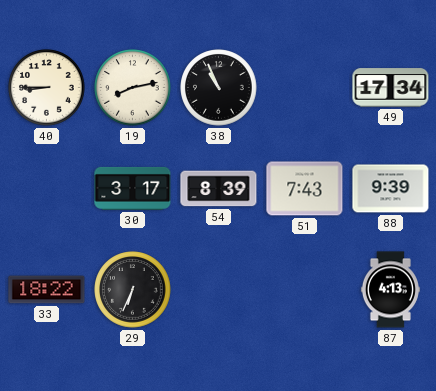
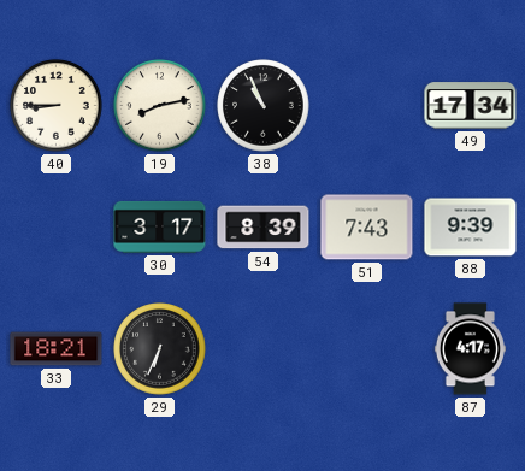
33: 18:22 -> 18:21 (57, 349)
87: 4:13 -> 4:17 (470, 349)
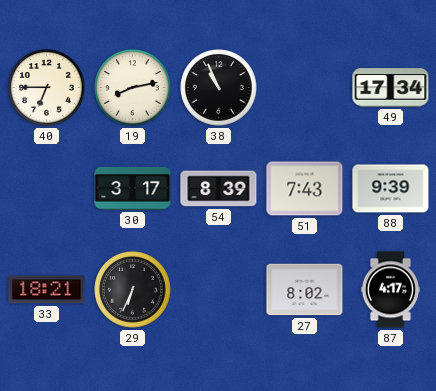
40: 8:45 -> 6:45 (47, 88)
27: none -> 8:02 (305, 290)
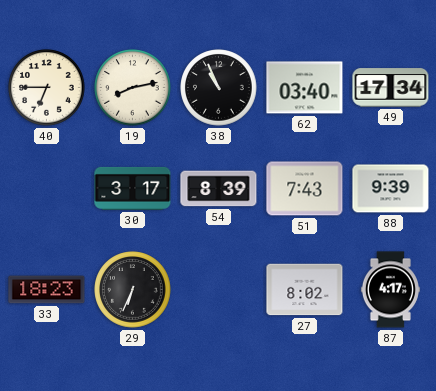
62: none -> 03:40 (305, 88)
33: 18:21 -> 18:23 (47, 290)
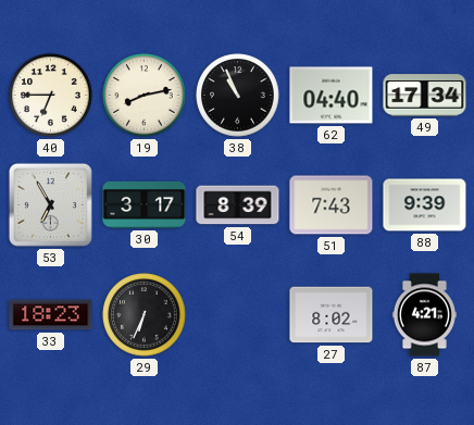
62: 03:40 -> 04:40 (332, 96)
53: none -> 6:55 (50, 204)
87: 4:17 -> 4:21 (424, 315)
